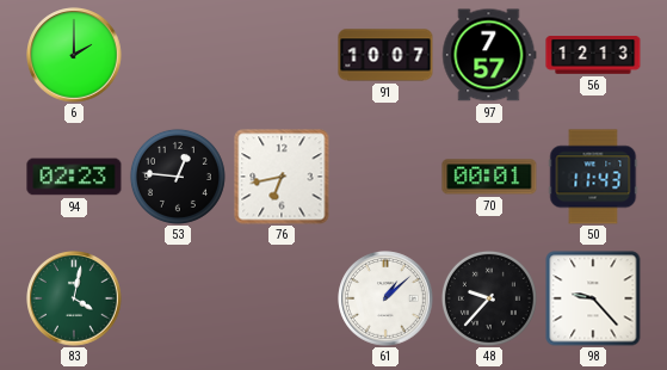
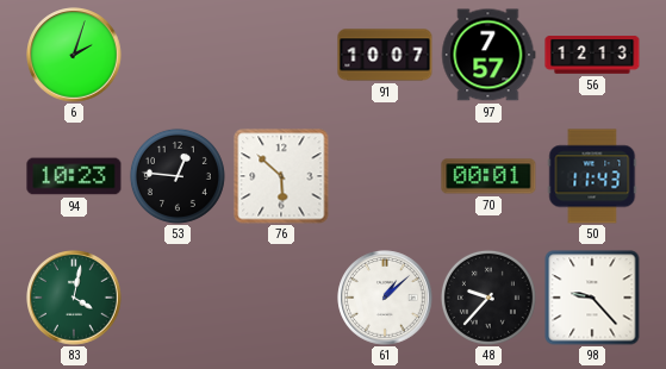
6: 2:00 -> 2:03 (74, 55)
94: 02:23 -> 10:23 (74, 176)
76: 6:43 -> 5:52 (281, 176)
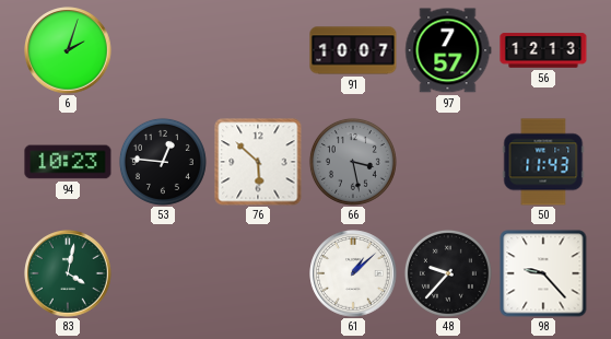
66: none -> 3:28 (353, 162)
70: 00:01 -> none (488, 176)
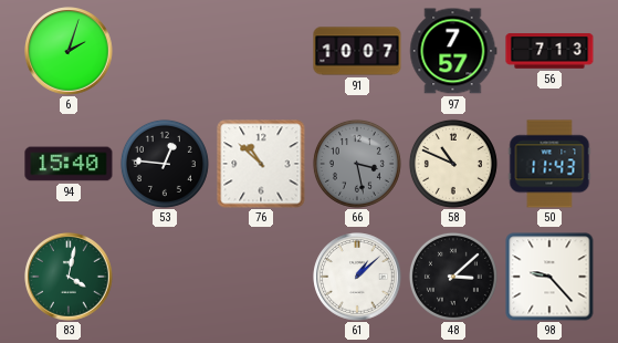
56: 12:13 -> 7:13 (549, 51)
94: 10:23 -> 15:40 (69, 164)
76: 5:52 -> 10:52 (261, 164)
58: none -> 10:49 (453, 164)
48: 9:37 -> 3:08 (453, 277)
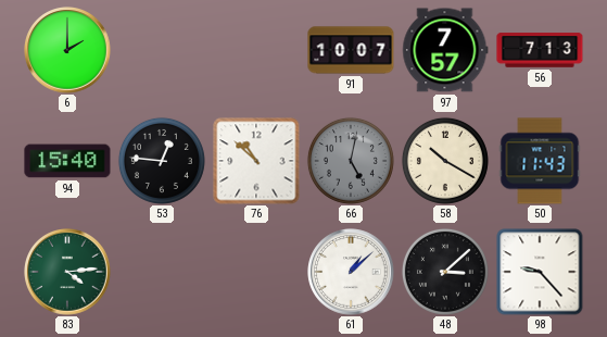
6: 2:03 -> 2:00 (67, 50)
66: 3:28 -> 5:02 (351, 161)
58: 10:49 -> 10:20 (445, 161)
83: 4:02 -> 4:14 (67, 272)
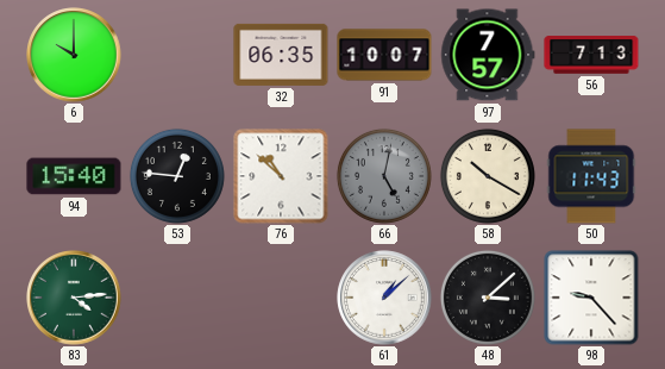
6: 2:00 -> 10:00 (74, 55)
32: none -> 06:35 (281, 55)
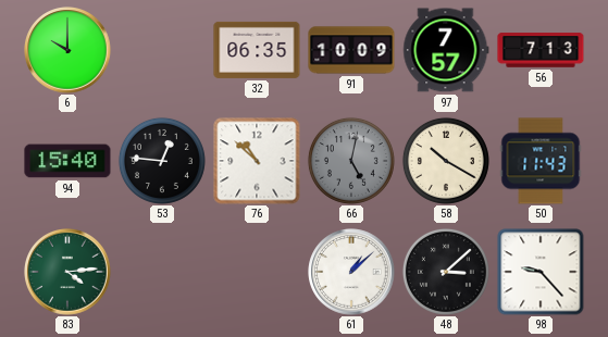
91: 10:07 -> 10:09 (351, 50)
